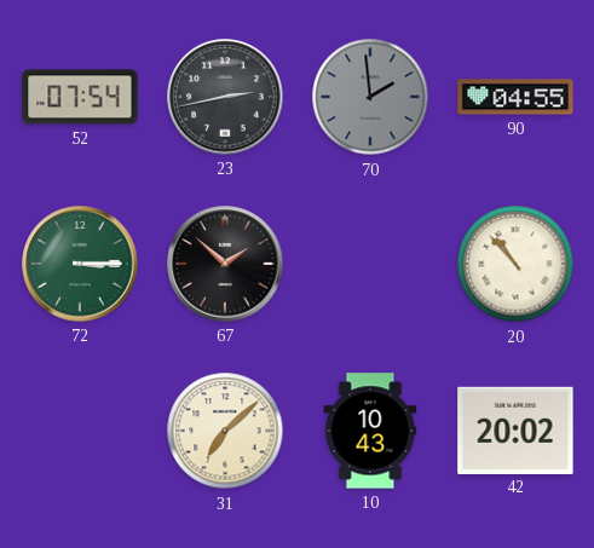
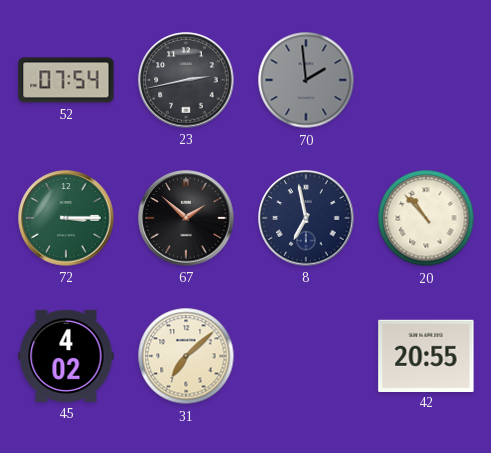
90: 04:55 -> none (515, 97)
8: none -> 6:58 (306, 218)
45: none -> 4:02 (66, 356)
10: 10:43 -> none (370, 431)
42: 20:02 -> 20:55 (426, 355)
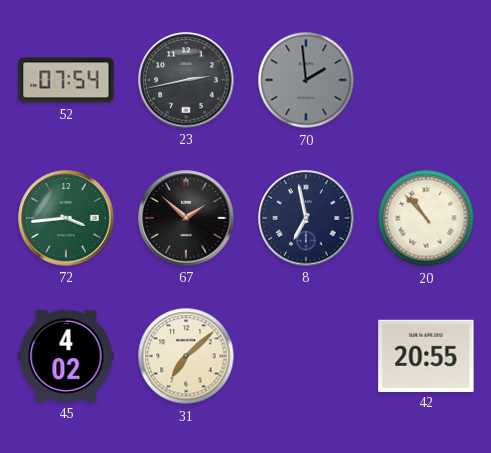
72: 3:15 -> 3:44 (66, 218)
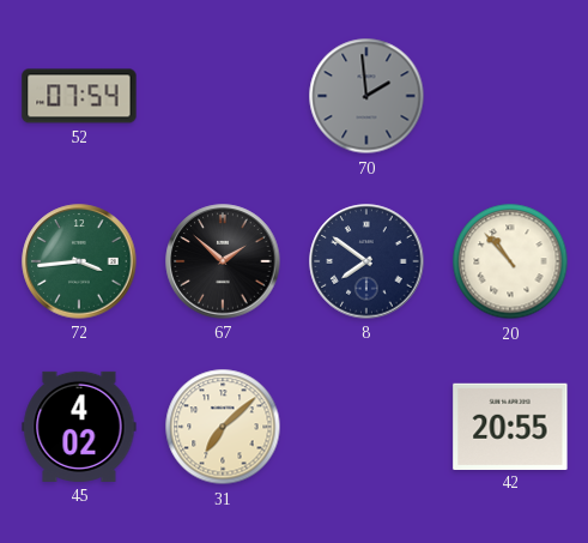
23: 2:43 -> none (186, 80)
8: 6:58 -> 7:51 (366, 261)
